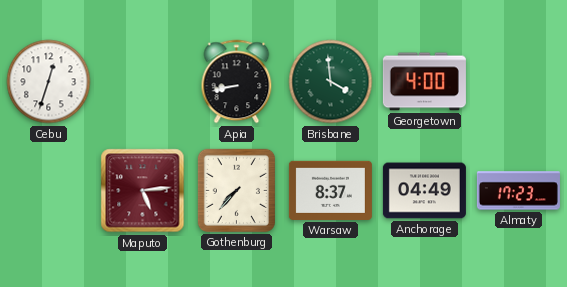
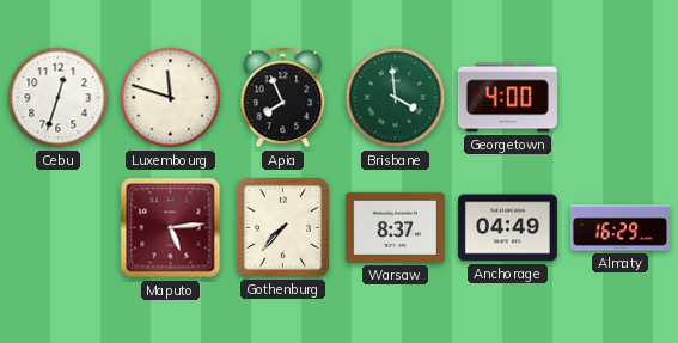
Luxembourg: none -> 11:48 (171, 98)
Apia: 8:43 -> 7:56 (283, 98)
Almaty: 17:23 -> 16:29 (619, 228)
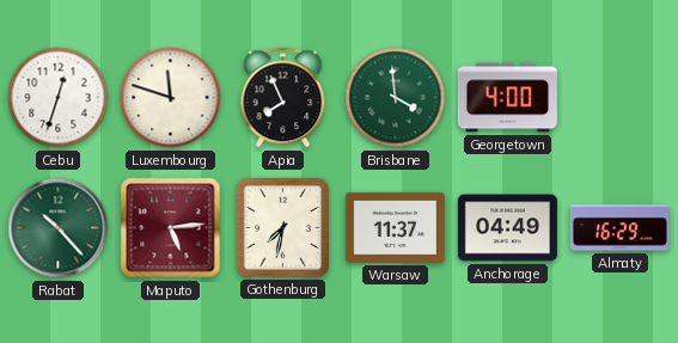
Rabat: none -> 10:23 (59, 228)
Gothenburg: 7:37 -> 7:32 (282, 227)
Warsaw: 8:37 -> 11:37 (395, 227)
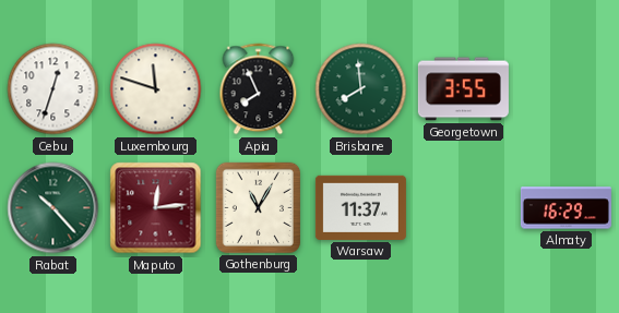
Brisbane: 3:59 -> 7:59 (361, 89)
Georgetown: 4:00 -> 3:55 (463, 89)
Maputo: 5:14 -> 12:14 (156, 208)
Gothenburg: 7:32 -> 11:05 (258, 207)
Anchorage: 04:49 -> none (507, 228)
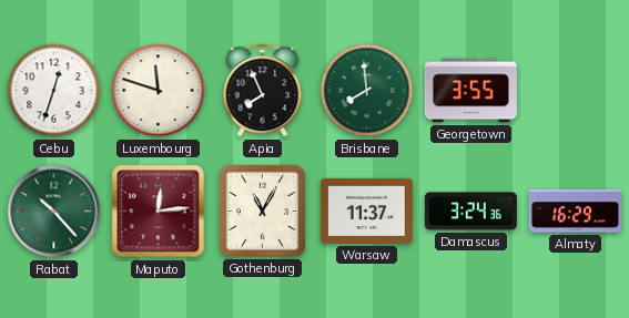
Damascus: none -> 3:24 (470, 212)
